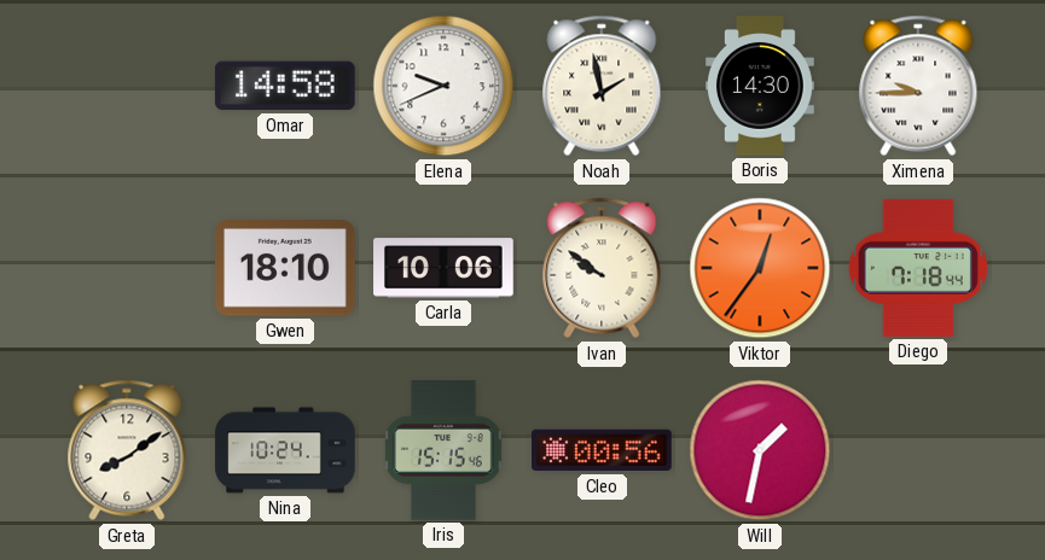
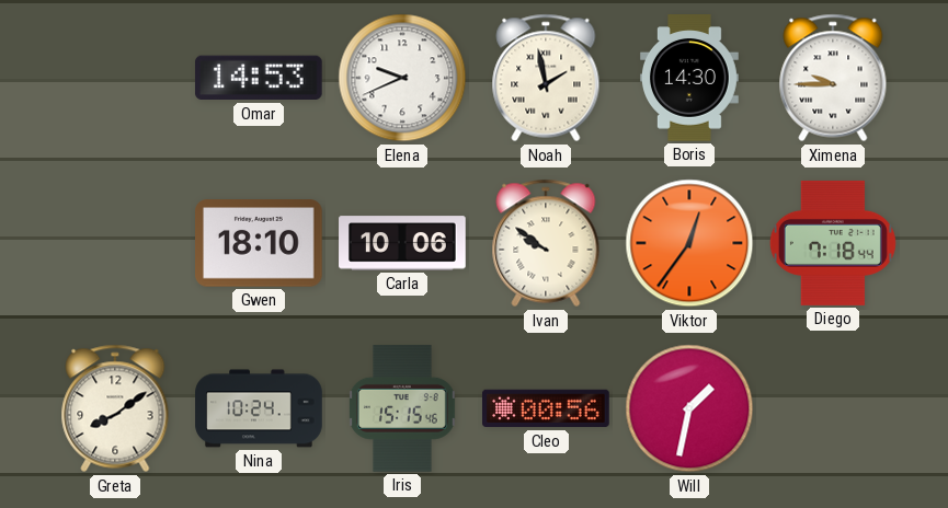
Omar: 14:58 -> 14:53 (259, 78)
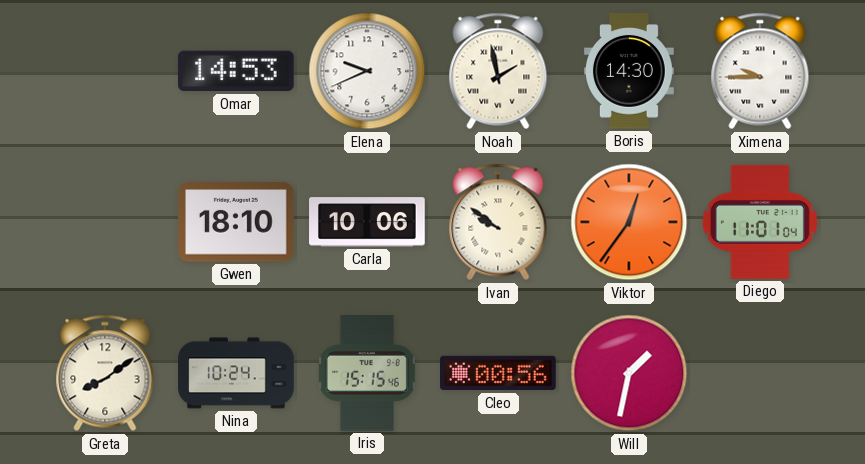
Diego: 7:18 -> 11:01 (760, 222)
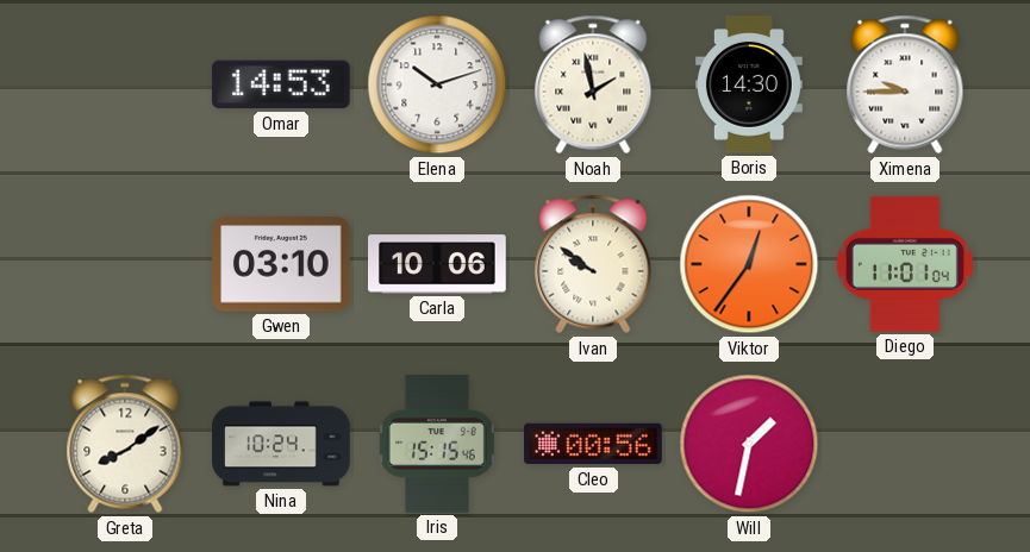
Elena: 9:41 -> 10:12 (437, 84)
Gwen: 18:10 -> 03:10 (282, 264)
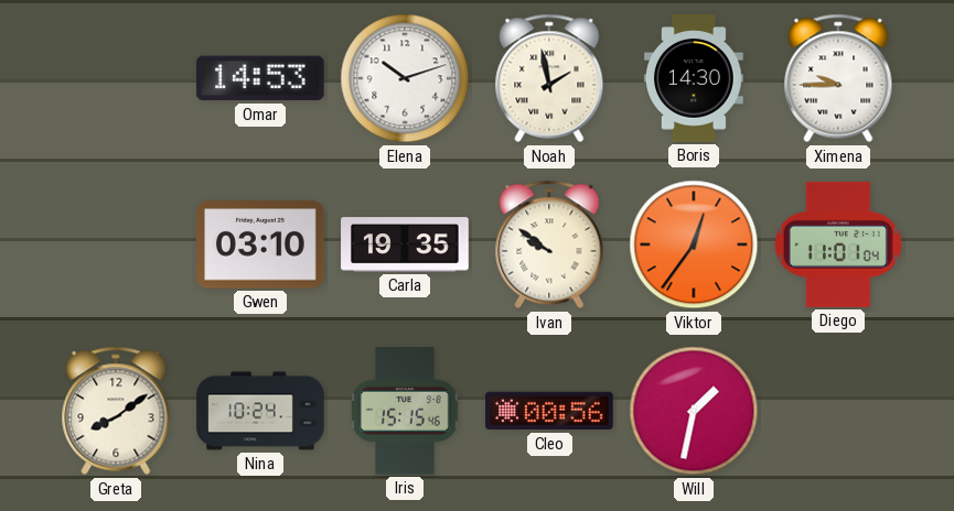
Carla: 10:06 -> 19:35 (405, 244)
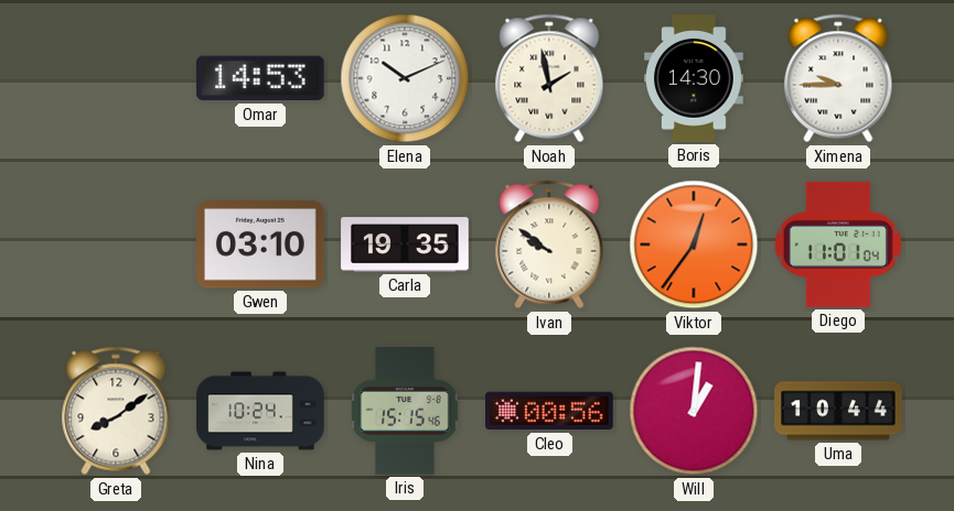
Elena: 10:12 -> 10:11 (405, 78)
Will: 1:32 -> 1:01 (694, 411)
Uma: none -> 10:44 (838, 411)
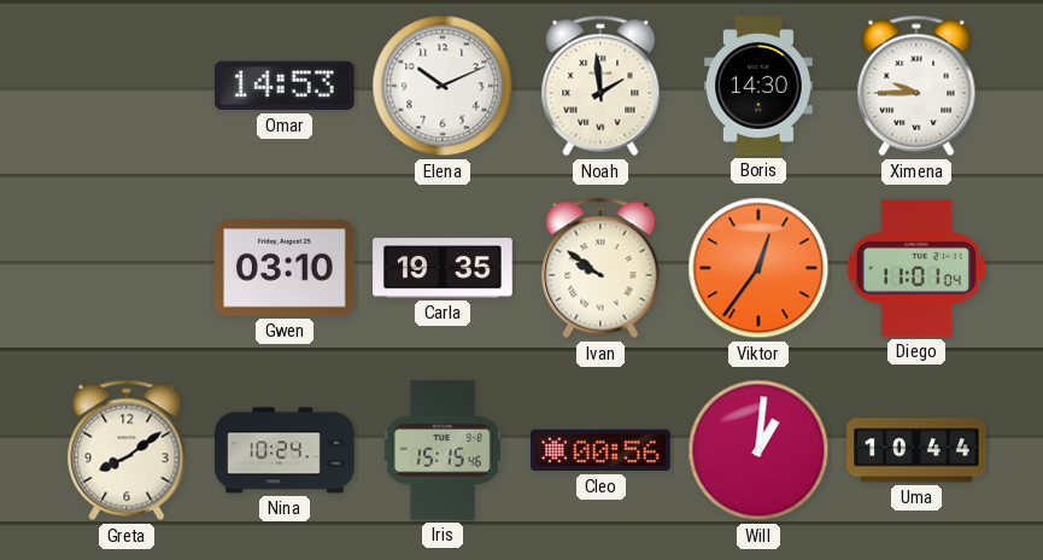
Noah: 1:58 -> 1:59 (600, 86)
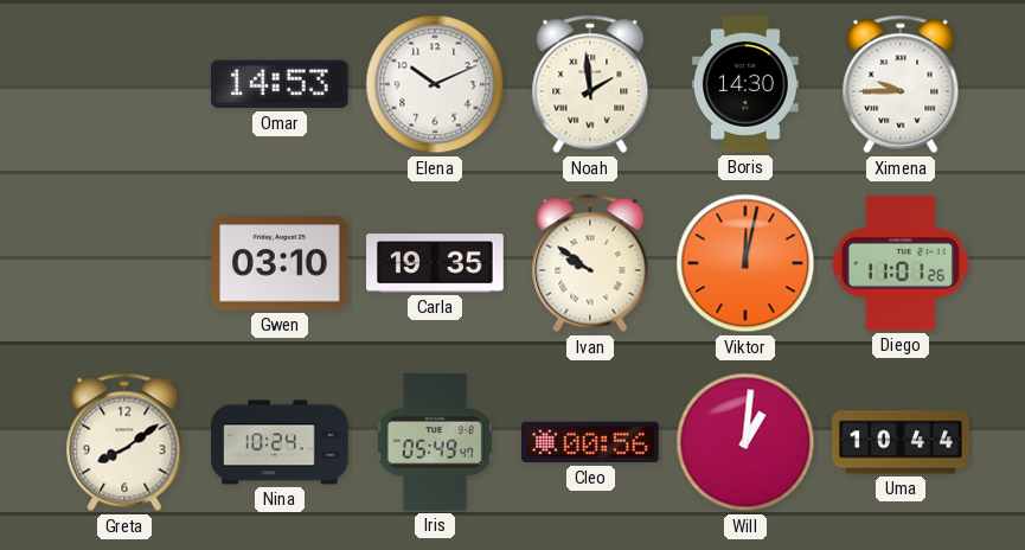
Viktor: 12:36 -> 12:02 (745, 263)
Diego: 11:01:04 -> 11:01:26 (901, 263)
Iris: 15:15 -> 05:49 (435, 442)
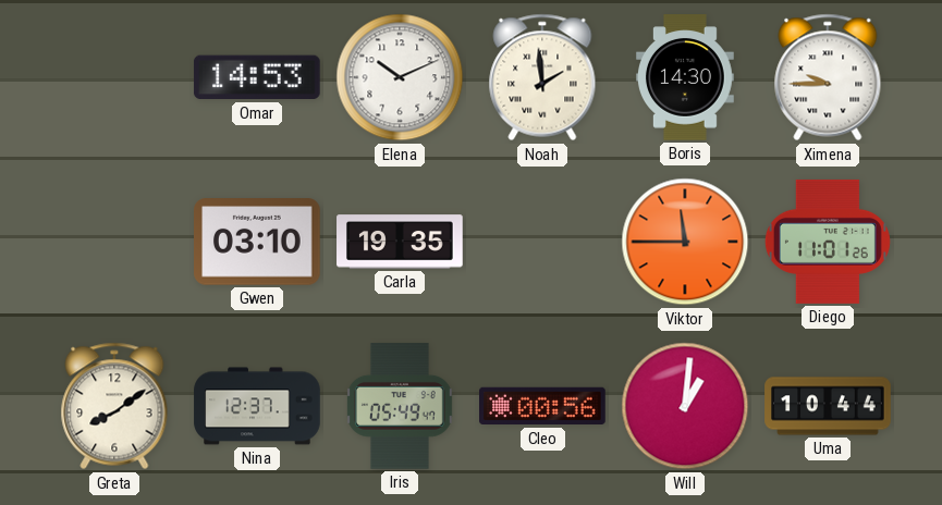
Ivan: 9:51 -> none (590, 263)
Viktor: 12:02 -> 11:45 (685, 242)
Nina: 10:24 -> 12:37 (257, 406)
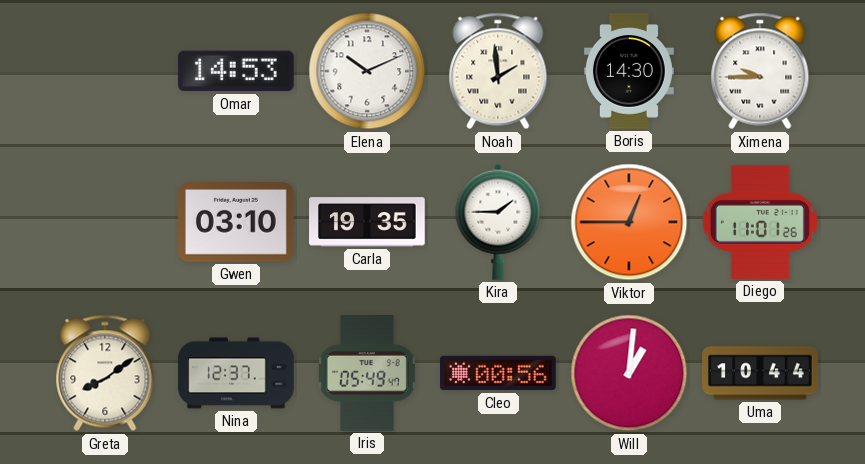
Kira: none -> 1:45 (498, 222)
Viktor: 11:45 -> 12:45 (629, 222)
